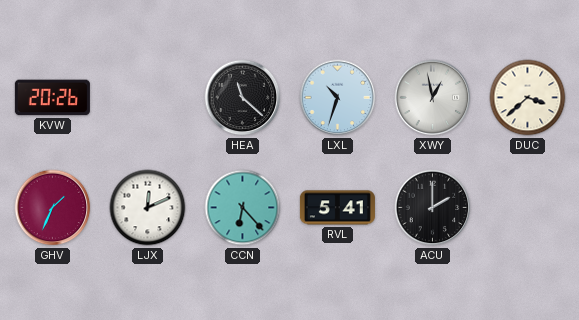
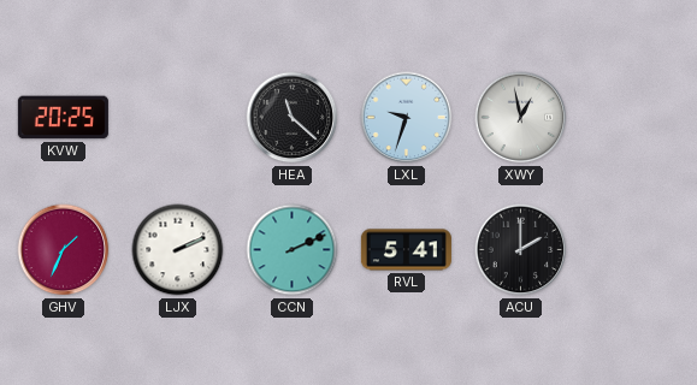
KVW: 20:26 -> 20:25 (63, 118)
LXL: 10:33 -> 9:33 (407, 118)
DUC: 3:38 -> none (528, 98)
LJX: 12:11 -> 2:11 (178, 250)
CCN: 6:23 -> 2:11 (293, 250)
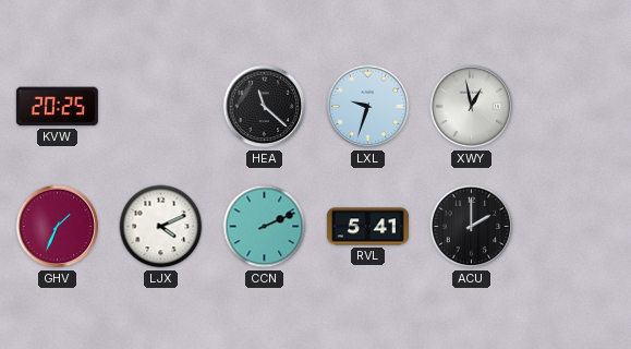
LJX: 2:11 -> 4:11 (161, 227)
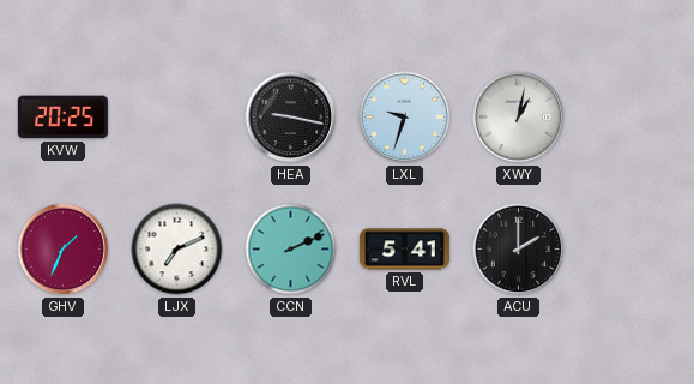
HEA: 11:22 -> 9:17 (291, 118)
XWY: 12:58 -> 1:02 (519, 118)
LJX: 4:11 -> 7:11 (177, 250)
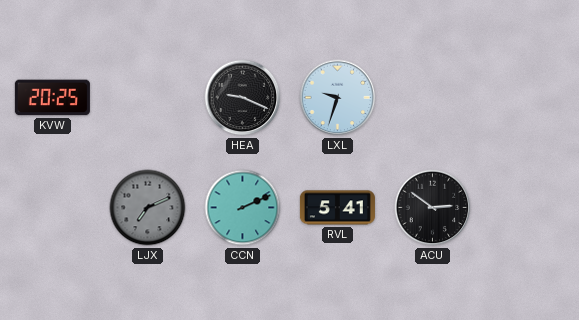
HEA: 9:17 -> 9:19 (243, 98)
XWY: 1:02 -> none (519, 118)
GHV: 1:34 -> none (64, 250)
LJX dial: white -> grey (148, 208)
ACU: 2:00 -> 2:51 (433, 208)
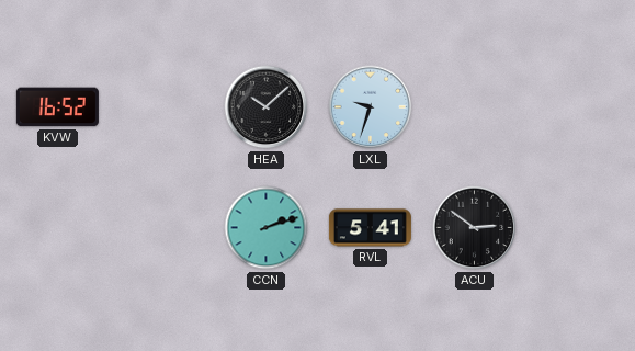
KVW: 20:25 -> 16:52 (57, 107)
HEA: 9:19 -> 10:08 (267, 107)
LJX: 7:11 -> none (148, 208)
CCN: 2:11 -> 2:12 (267, 228)
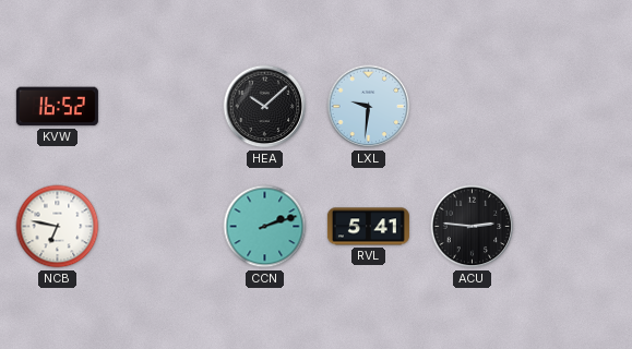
LXL: 9:33 -> 9:31 (369, 107)
NCB: none -> 6:47 (58, 227)
ACU: 2:51 -> 2:46 (473, 227)
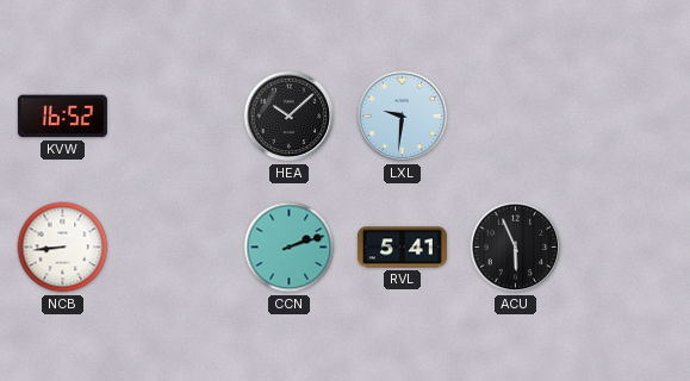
NCB: 6:47 -> 8:44 (63, 248)
ACU: 2:46 -> 5:56 (516, 248)
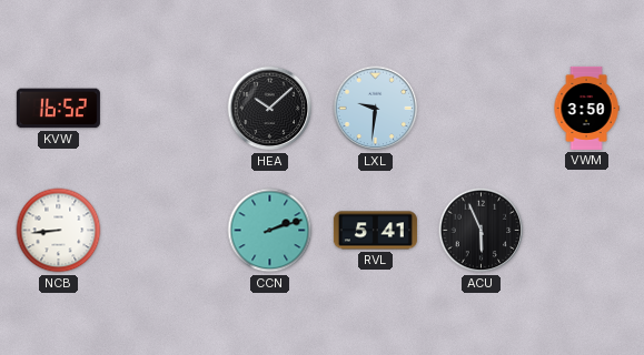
VWM: none -> 3:50 (586, 108)
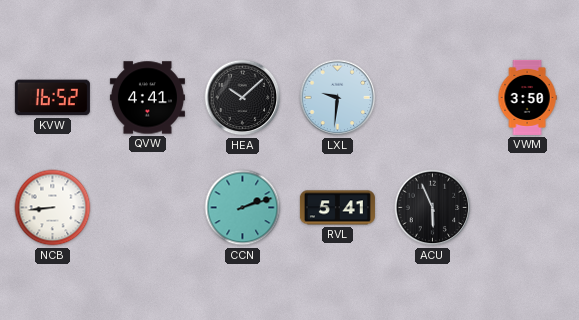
QVW: none -> 4:41 (147, 98)
